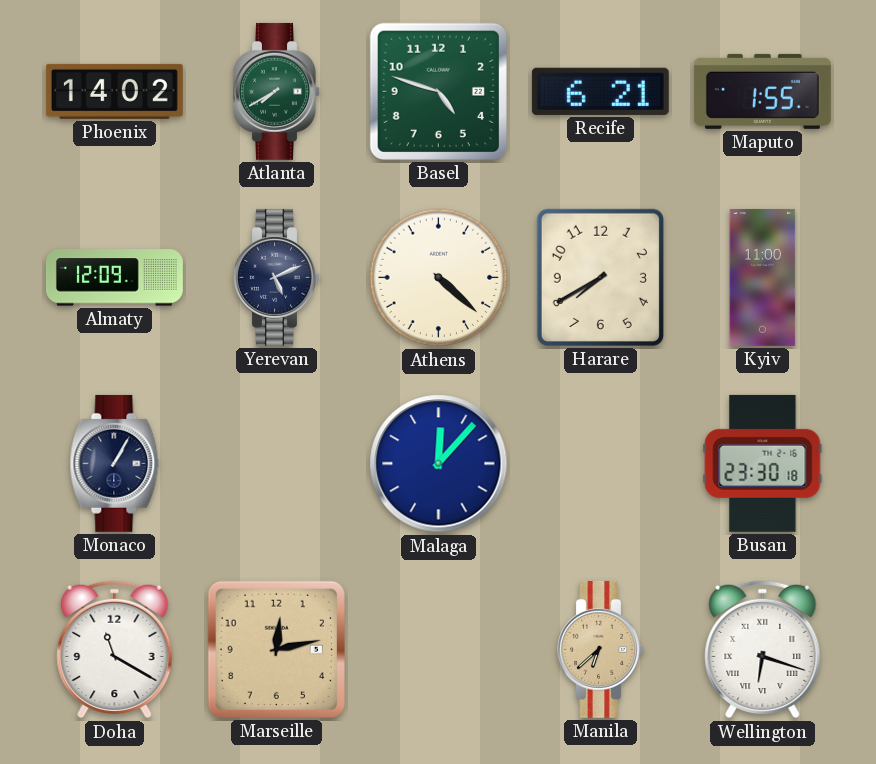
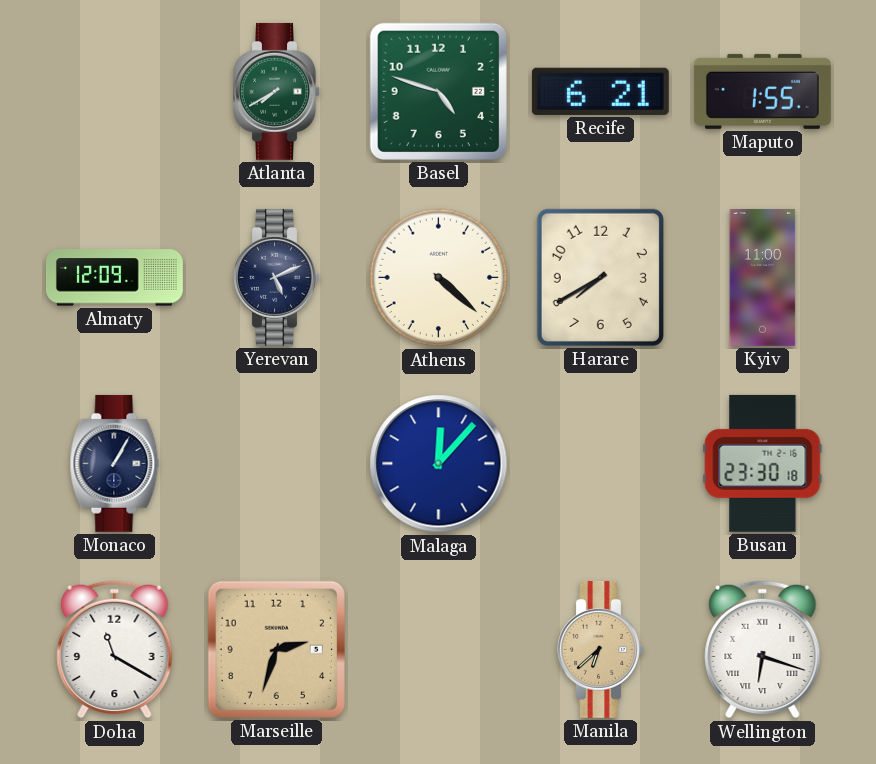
Phoenix: 14:02 -> none (114, 91)
Marseille: 12:13 -> 2:33 (276, 649)
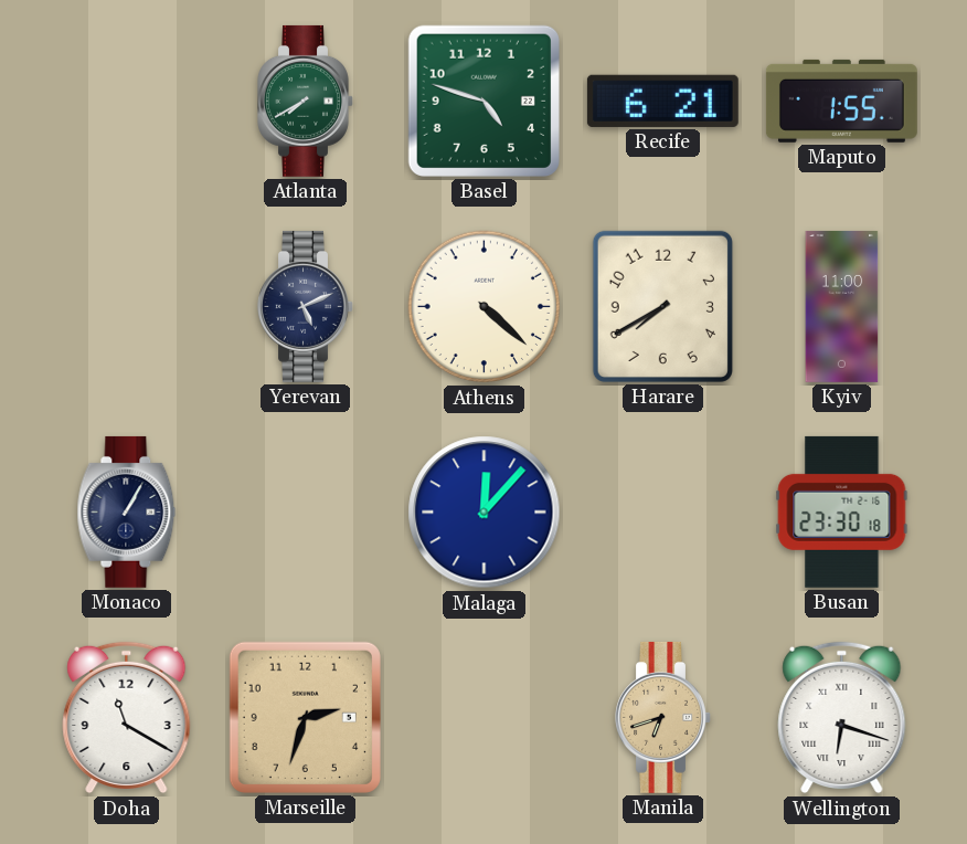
Almaty: 12:09 -> none (114, 278)
Manila: 6:38 -> 6:42 (663, 717)
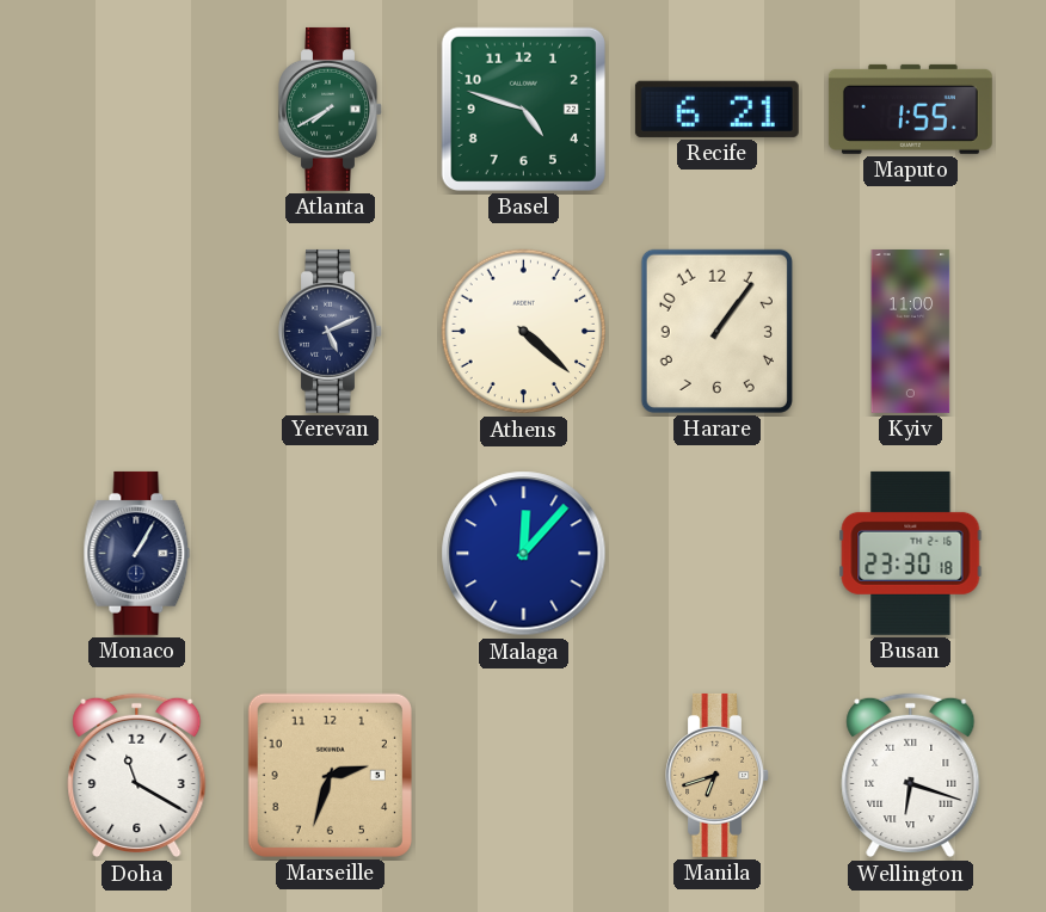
Harare: 7:40 -> 1:06 (716, 331)
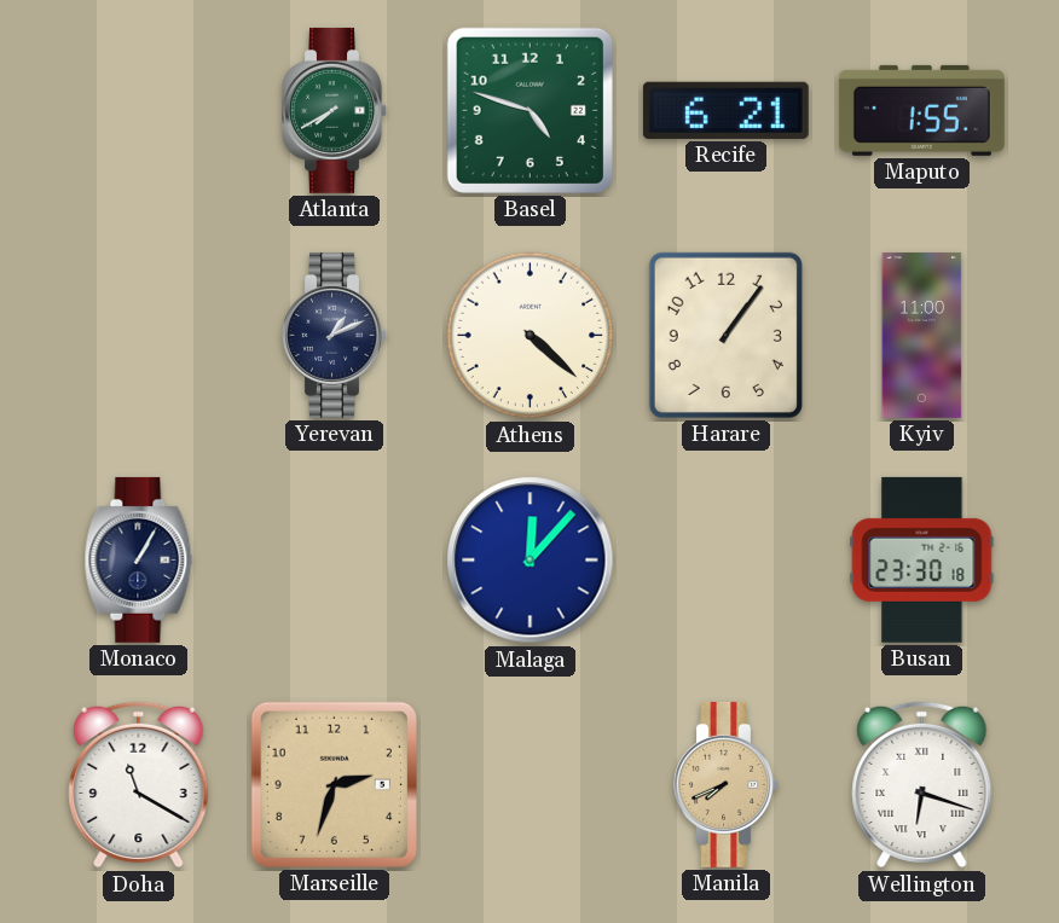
Yerevan: 5:11 -> 1:11 (335, 335)
Manila: 6:42 -> 7:41 (727, 784)
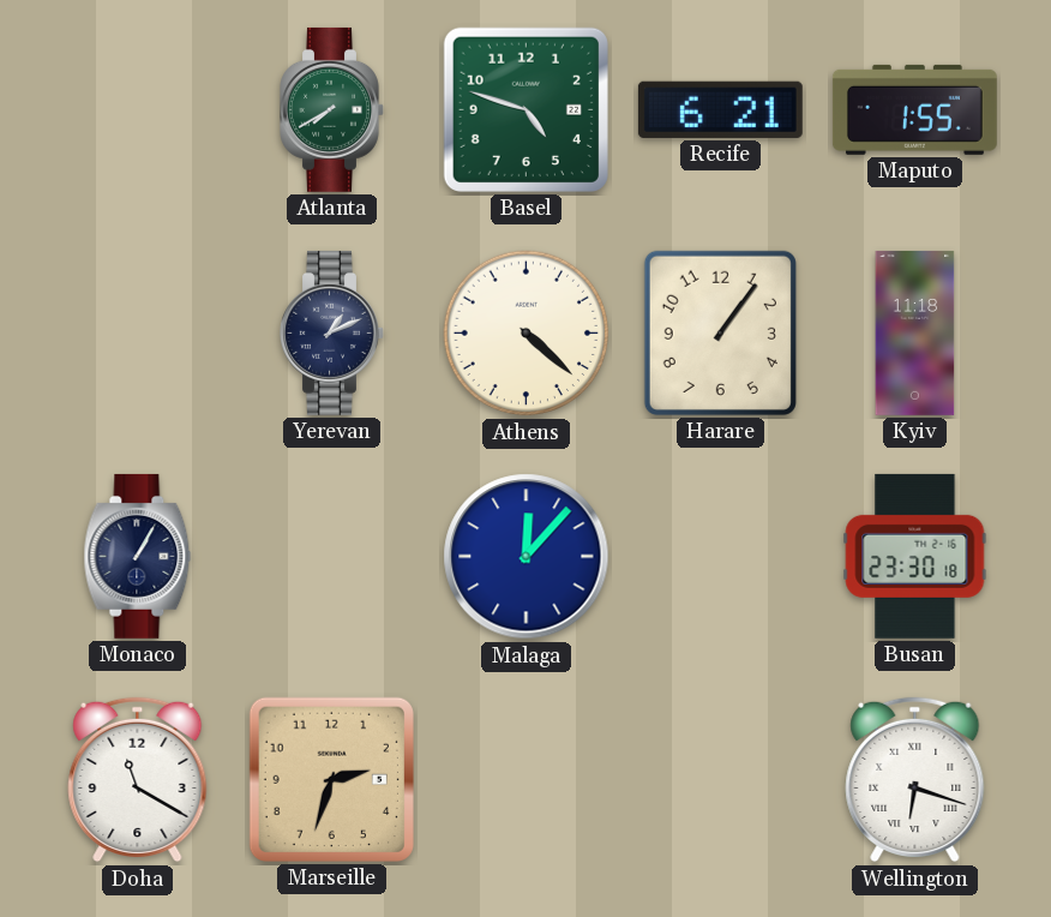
Kyiv: 11:00 -> 11:18 (915, 332)
Manila: 7:41 -> none (727, 784)
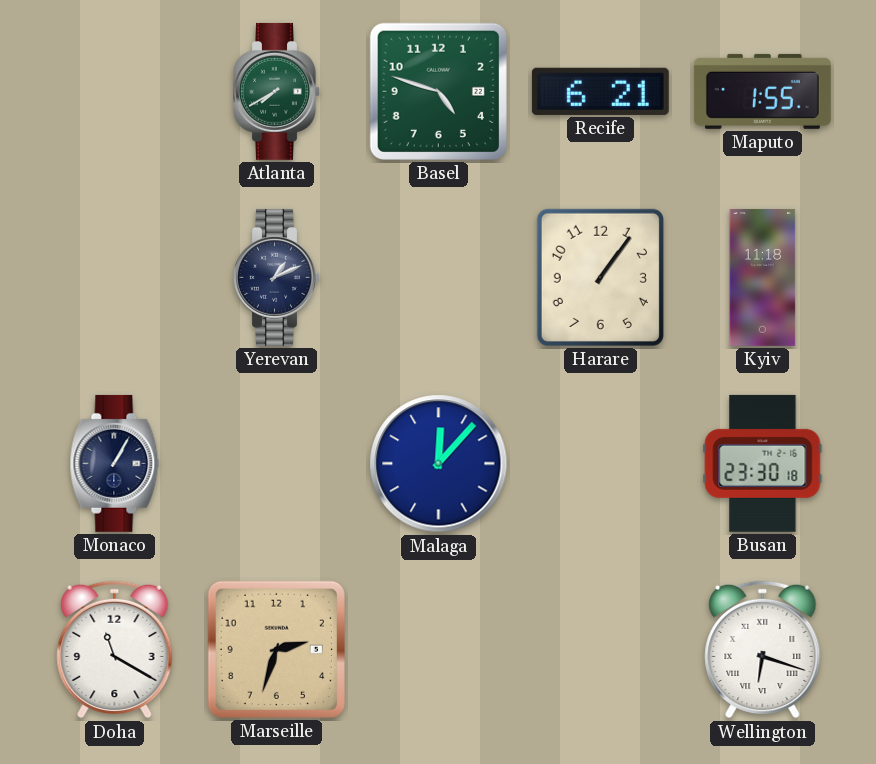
Athens: 4:22 -> none (527, 334)
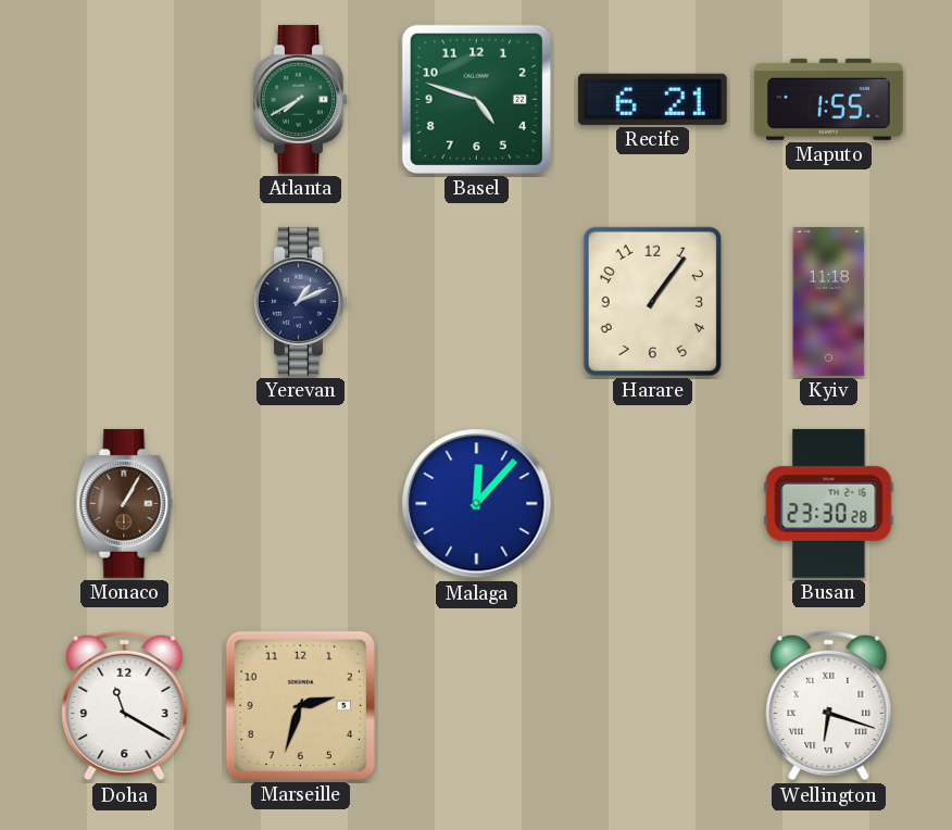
Monaco dial: navy -> brown (125, 503)
Busan: 23:30:18 -> 23:30:28 (829, 503)
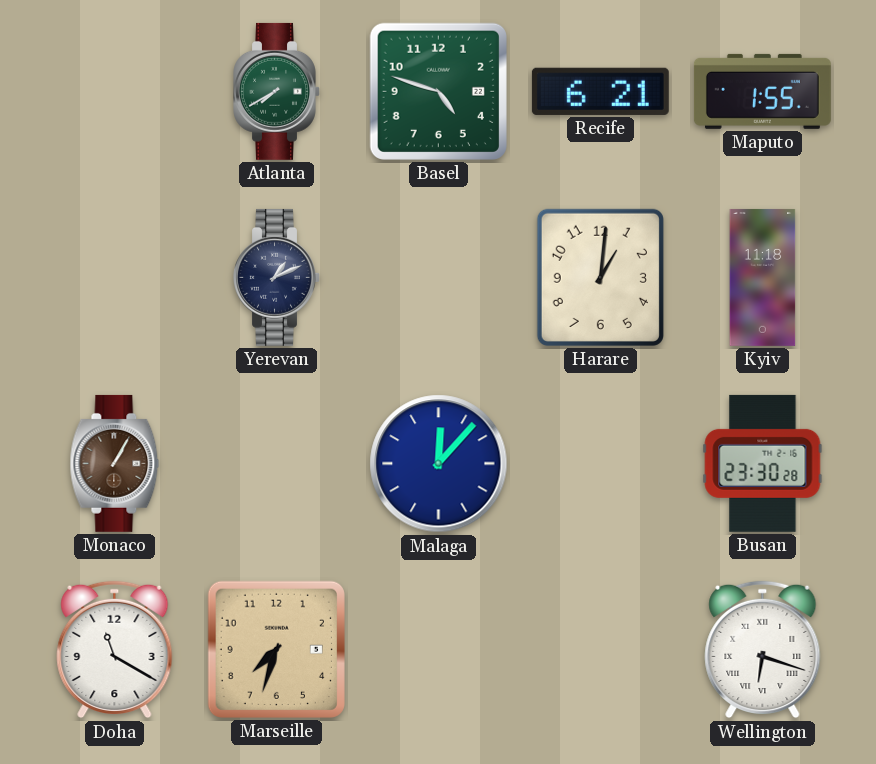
Harare: 1:06 -> 1:01 (600, 277)
Marseille: 2:33 -> 7:33 (276, 649)
